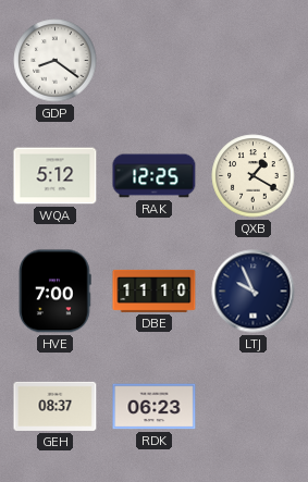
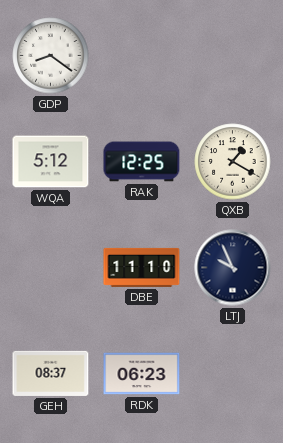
HVE: 7:00 -> none (56, 292)
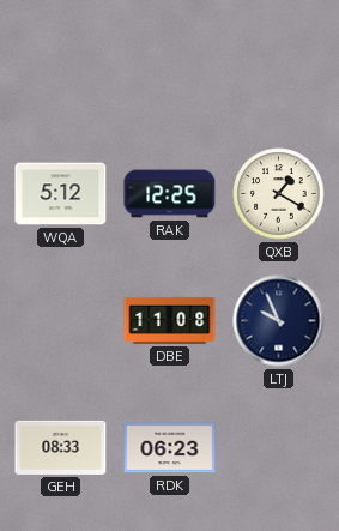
GDP: 8:21 -> none (51, 56)
DBE: 11:10 -> 11:08 (170, 320)
GEH: 08:37 -> 08:33 (61, 447)
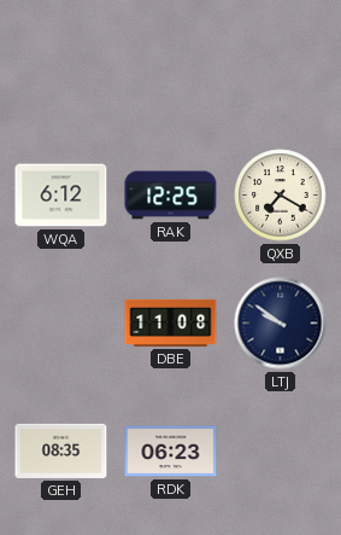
WQA: 5:12 -> 6:12 (61, 196)
QXB: 1:20 -> 7:20 (281, 196)
LTJ: 9:56 -> 9:51 (281, 324)
GEH: 08:33 -> 08:35 (61, 450)
